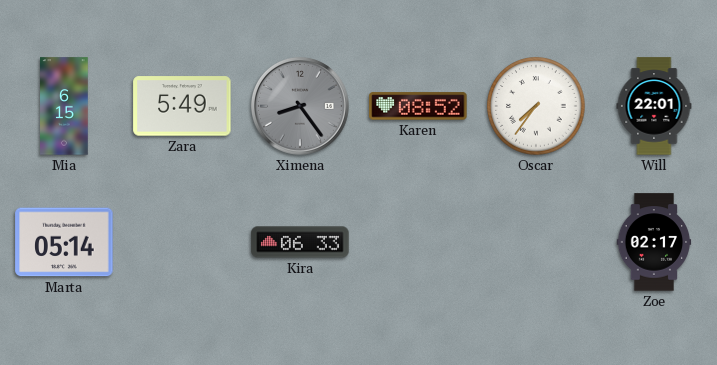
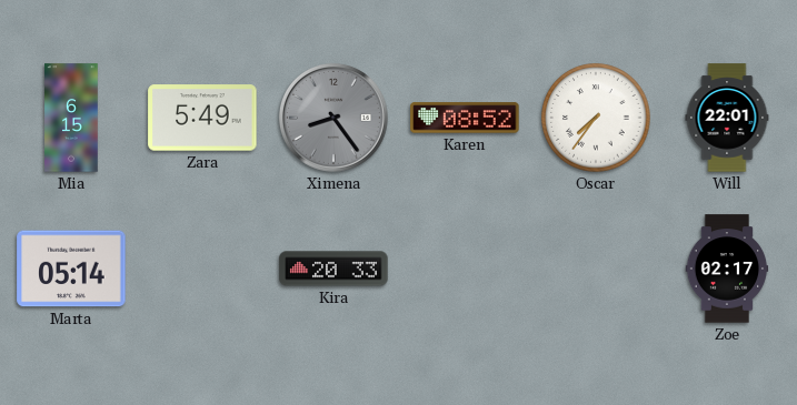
Kira: 06:33 -> 20:33 (333, 269)
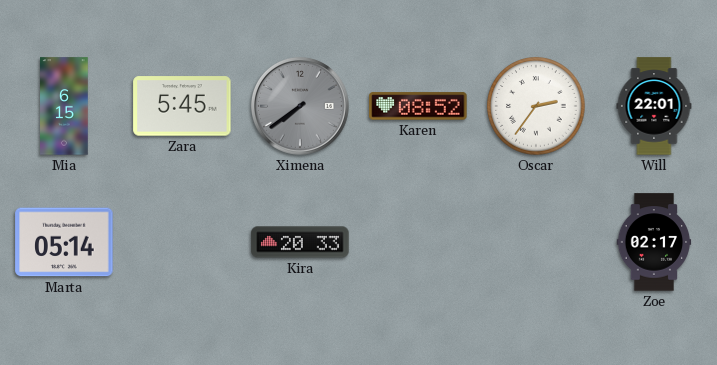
Zara: 5:49 -> 5:45 (182, 106)
Ximena: 8:24 -> 7:39 (300, 106)
Oscar: 7:36 -> 2:36 (536, 106)
